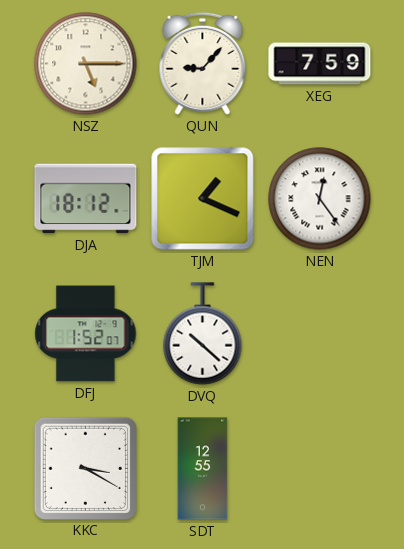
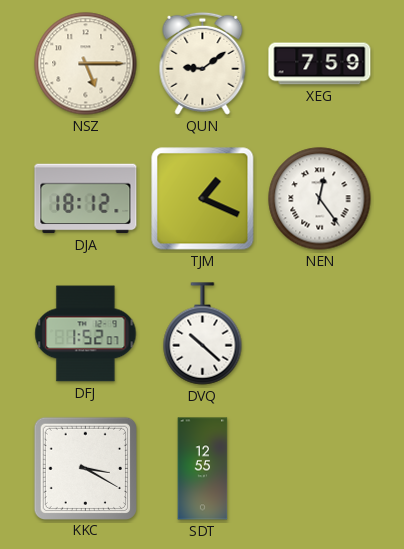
QUN: 9:07 -> 9:09 (203, 63)
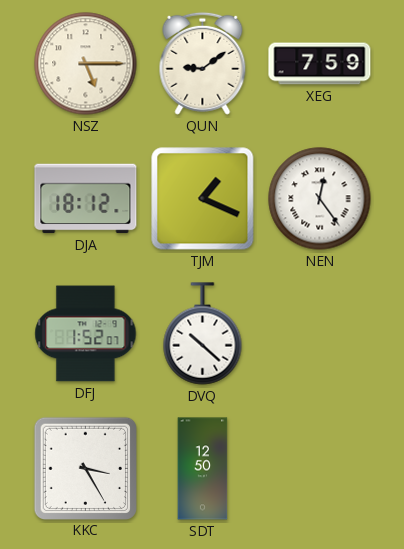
KKC: 3:20 -> 3:25 (85, 468)
SDT: 12:55 -> 12:50 (203, 469)
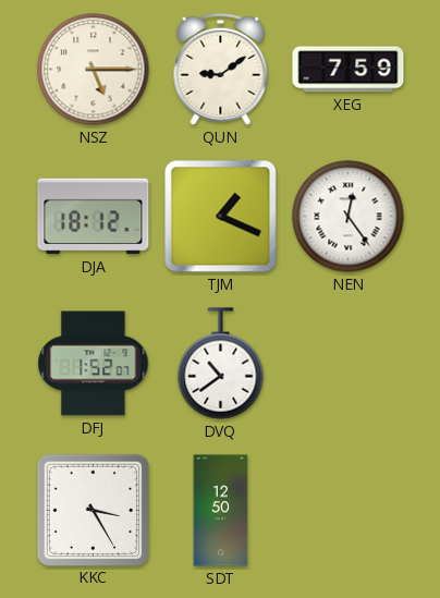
DVQ: 10:22 -> 10:39 (221, 364)
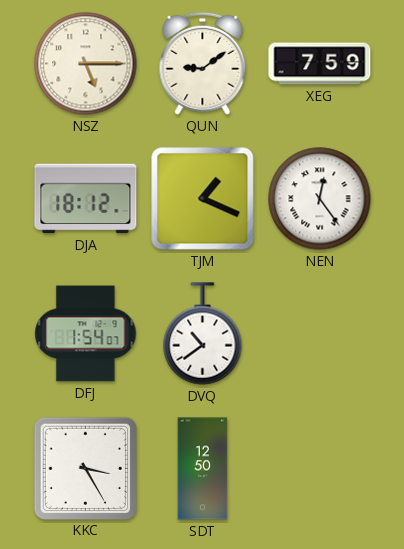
DFJ: 1:52 -> 1:54 (86, 334)
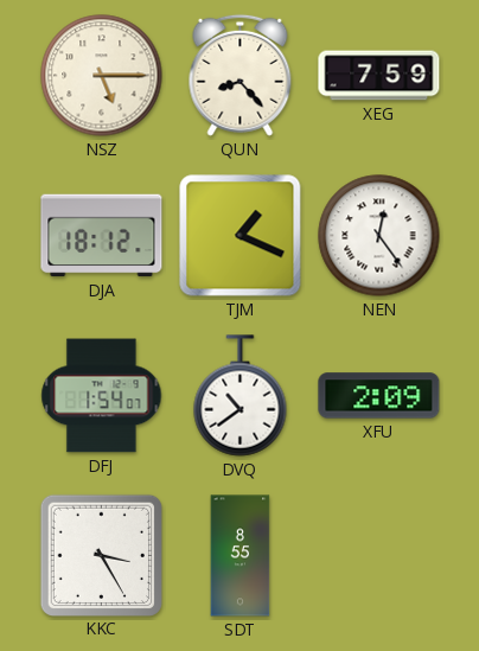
QUN: 9:09 -> 8:23 (241, 75)
XFU: none -> 2:09 (379, 396)
SDT: 12:50 -> 8:55 (241, 556)
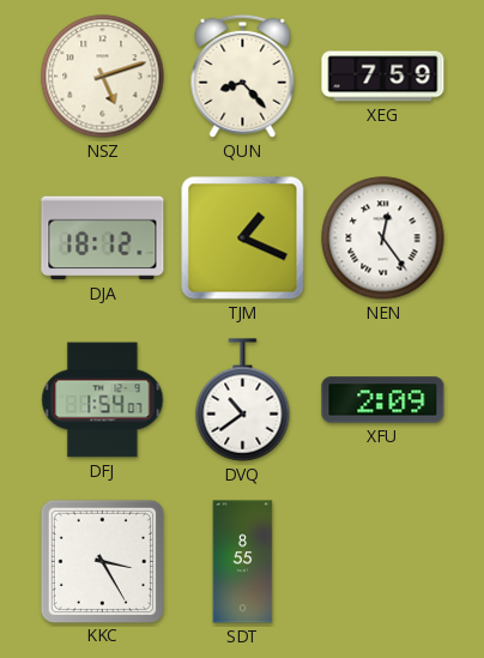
NSZ: 5:15 -> 5:12 (103, 77)
